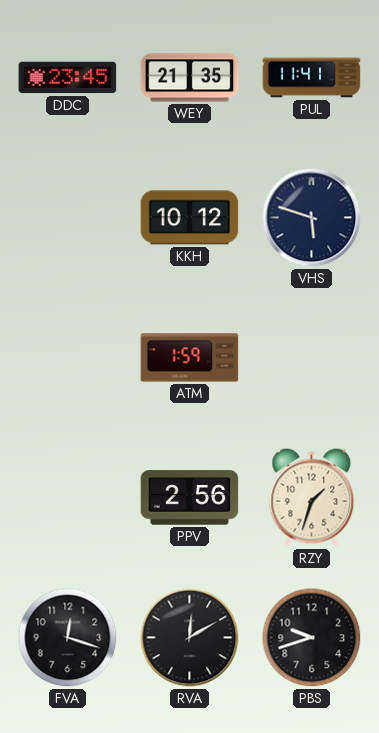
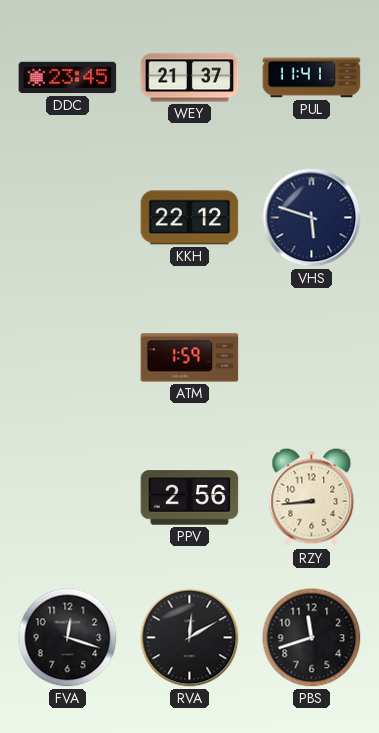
WEY: 21:35 -> 21:37 (190, 78)
KKH: 10:12 -> 22:12 (190, 218)
RZY: 1:33 -> 8:44 (312, 498)
PBS: 9:42 -> 11:42 (312, 638)
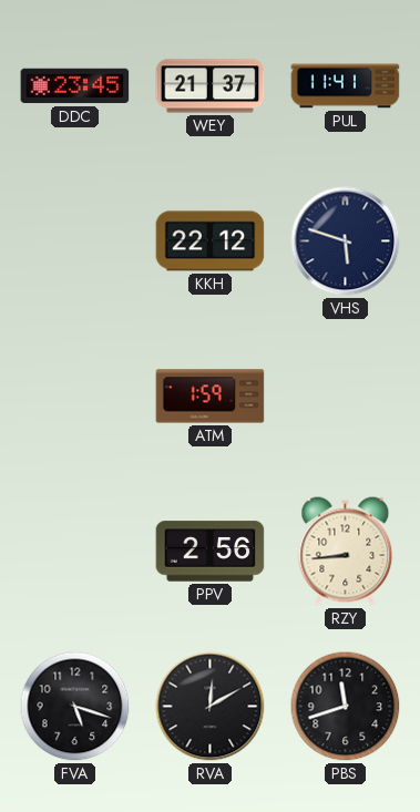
FVA: 12:18 -> 5:18 (75, 707)
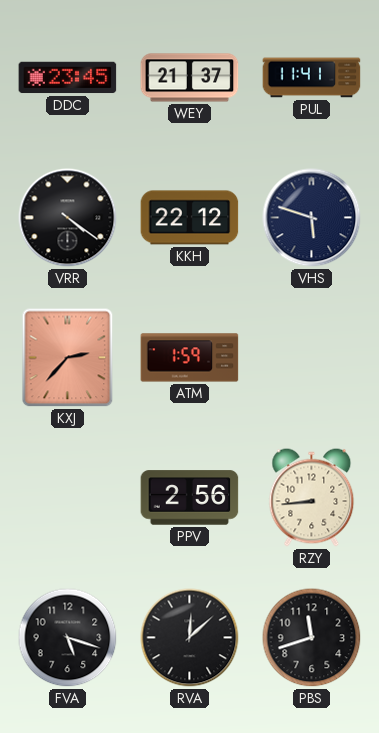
VRR: none -> 4:21 (68, 218)
KXJ: none -> 2:37 (68, 358)
RVA: 12:10 -> 12:08 (190, 638)
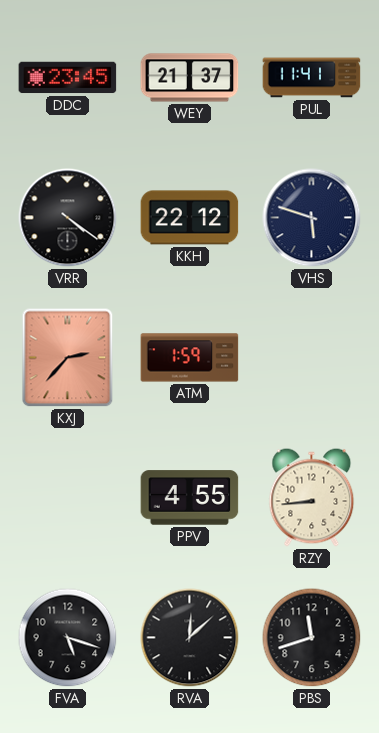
PPV: 2:56 -> 4:55 (190, 498)
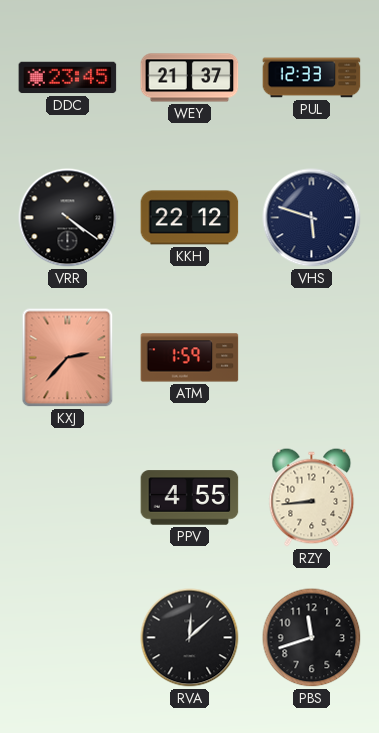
PUL: 11:41 -> 12:33 (312, 78)
FVA: 5:18 -> none (68, 638)
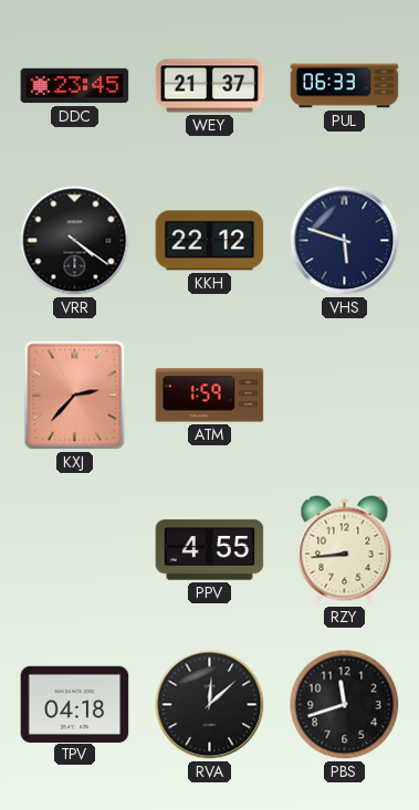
PUL: 12:33 -> 06:33 (345, 86)
TPV: none -> 04:18 (75, 704)
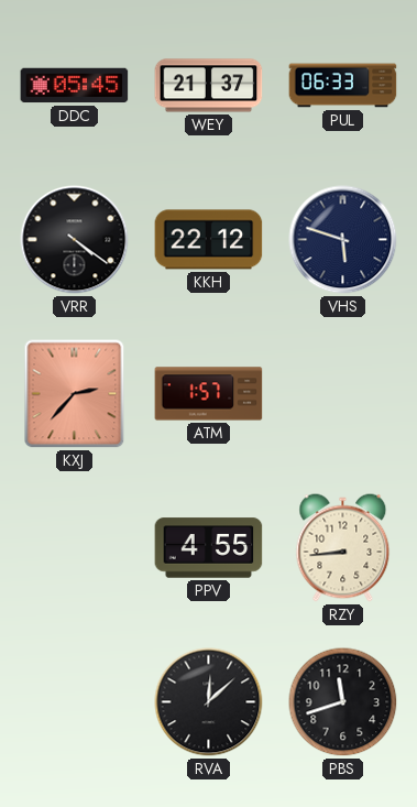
DDC: 23:45 -> 05:45 (75, 86)
ATM: 1:59 -> 1:57 (209, 394)
TPV: 04:18 -> none (75, 704)
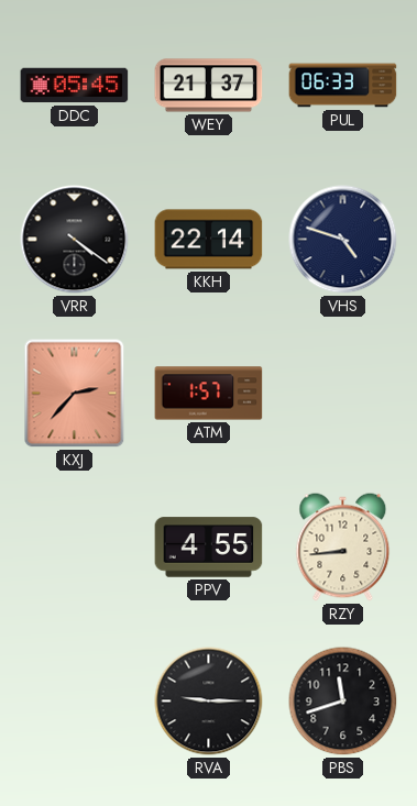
KKH: 22:12 -> 22:14 (209, 240)
VHS: 5:48 -> 4:48 (343, 240)
RVA: 12:08 -> 9:15 (209, 702)
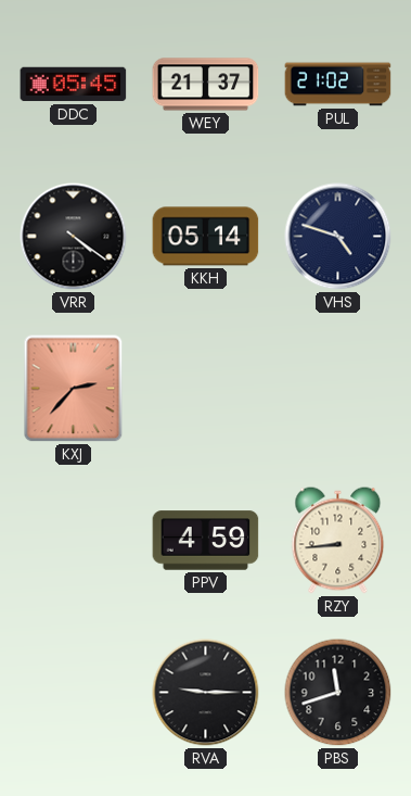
PUL: 06:33 -> 21:02 (338, 85)
KKH: 22:14 -> 05:14 (206, 237)
ATM: 1:57 -> none (209, 394)
PPV: 4:55 -> 4:59 (206, 541)
